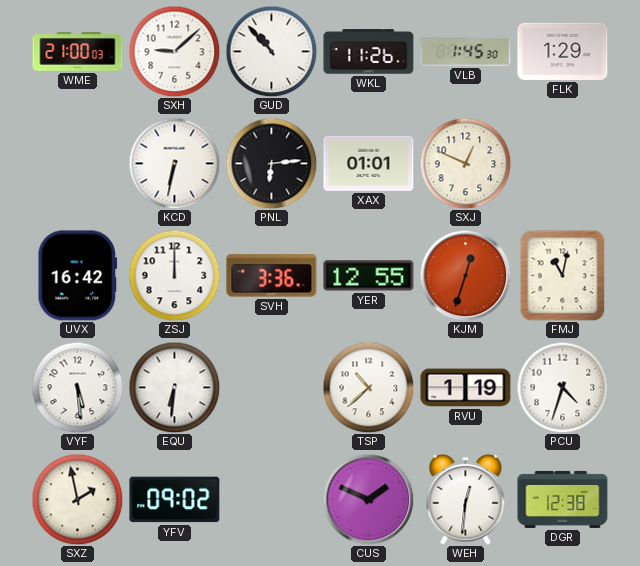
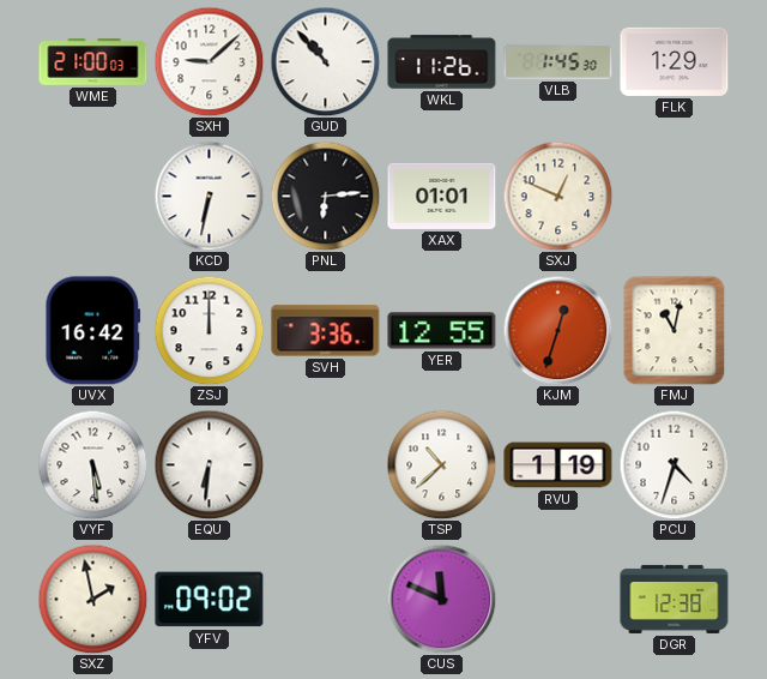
CUS: 1:49 -> 11:49 (441, 599)
WEH: 12:31 -> none (466, 499)
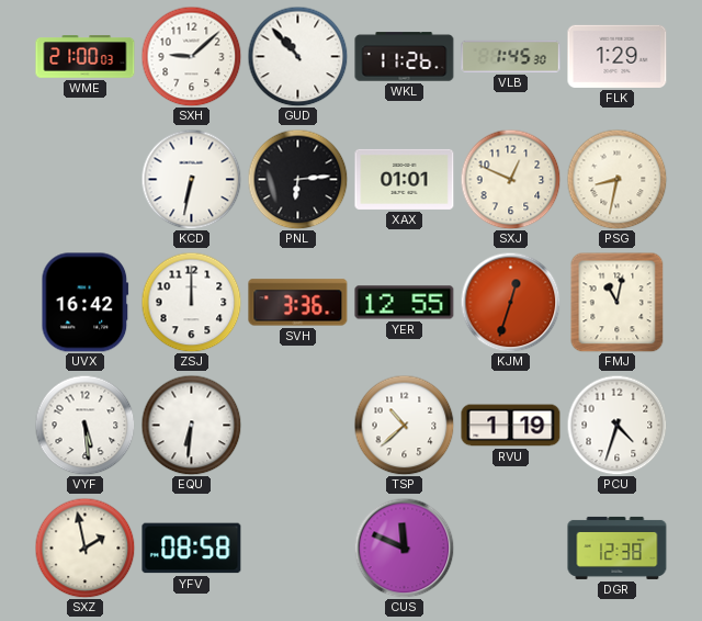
PSG: none -> 8:32 (616, 179)
YFV: 09:02 -> 08:58 (192, 549)
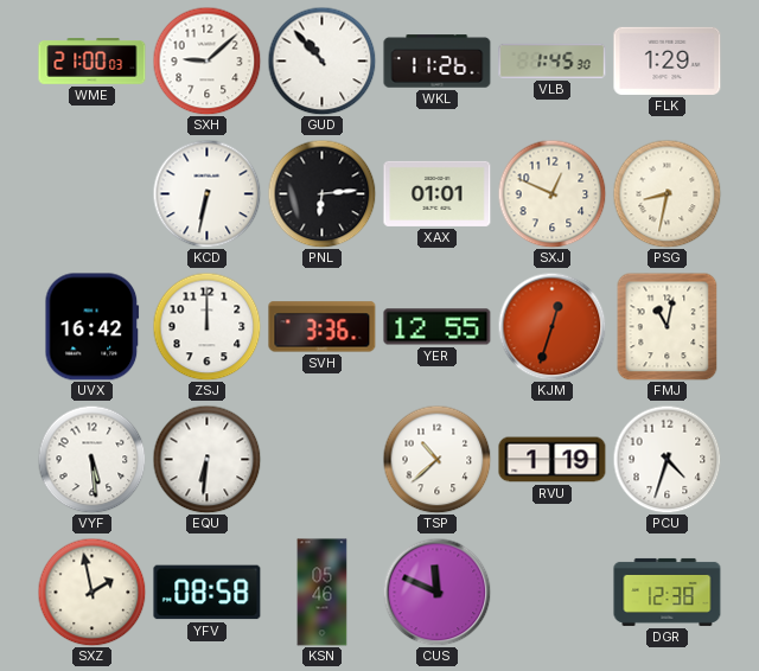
KSN: none -> 05:46 (323, 593)
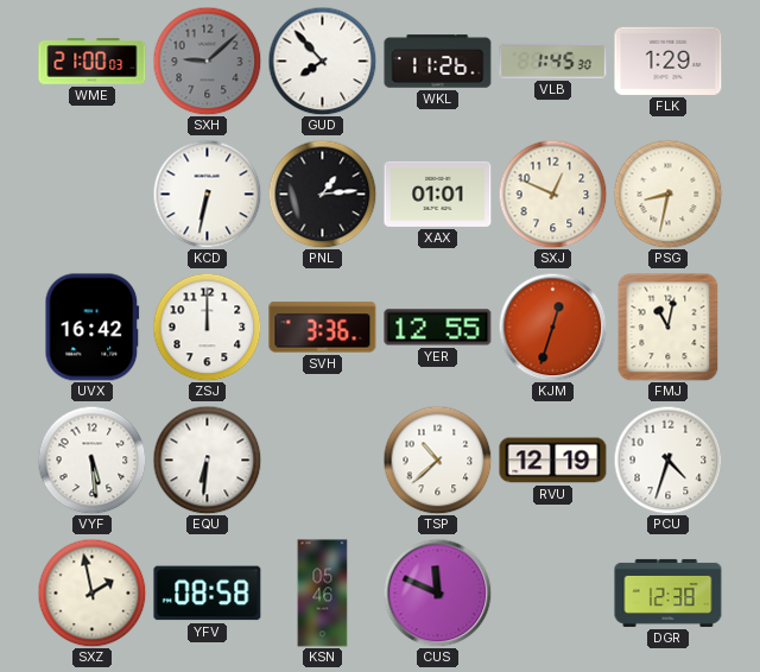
SXH dial: white -> grey (207, 61)
GUD: 10:53 -> 7:53 (322, 61)
PNL: 6:14 -> 1:14 (322, 194)
RVU: 1:19 -> 12:19 (553, 461)
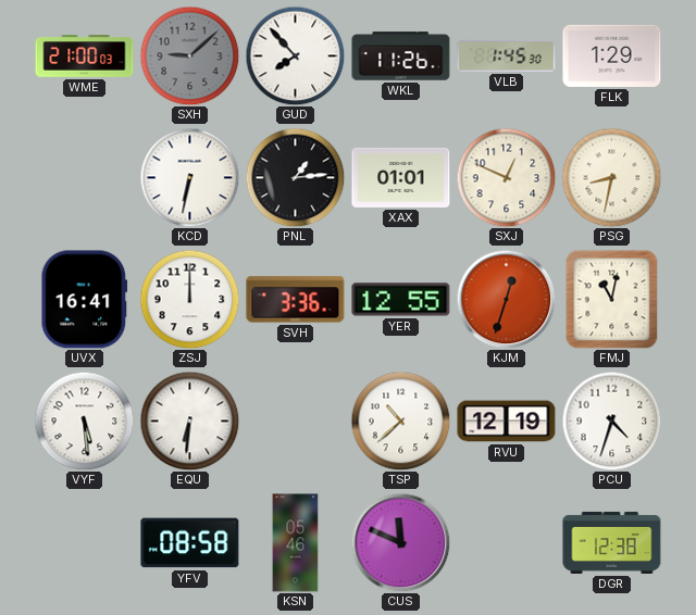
UVX: 16:42 -> 16:41 (85, 300)
SXZ: 1:58 -> none (91, 592)
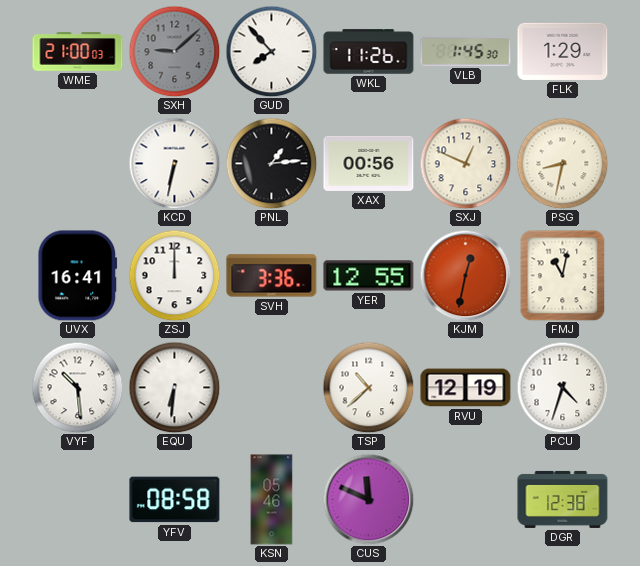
XAX: 01:01 -> 00:56 (369, 163)
KJM: 12:33 -> 12:32 (465, 275)
VYF: 5:29 -> 10:29 (77, 387)
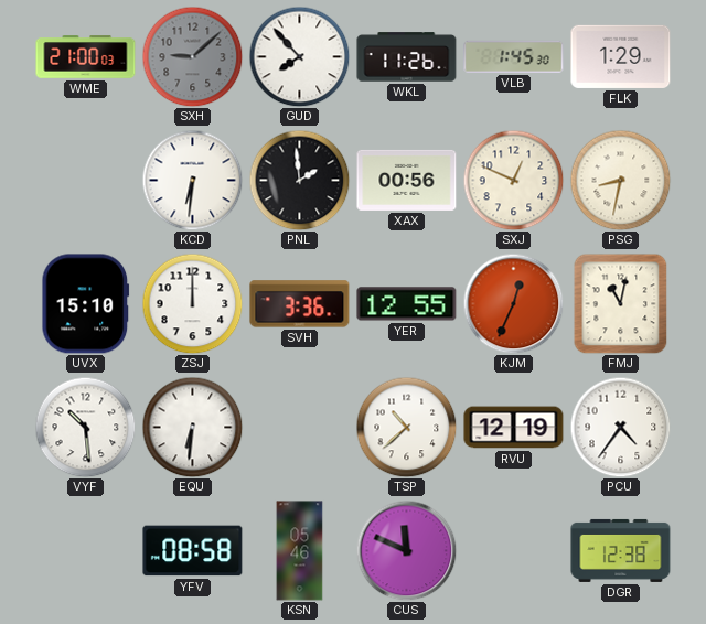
KCD: 6:32 -> 6:31 (192, 180)
PNL: 1:14 -> 1:59 (299, 180)
UVX: 16:41 -> 15:10 (86, 304)
KJM: 12:32 -> 12:34 (513, 303)
PCU: 4:33 -> 4:36 (620, 427)
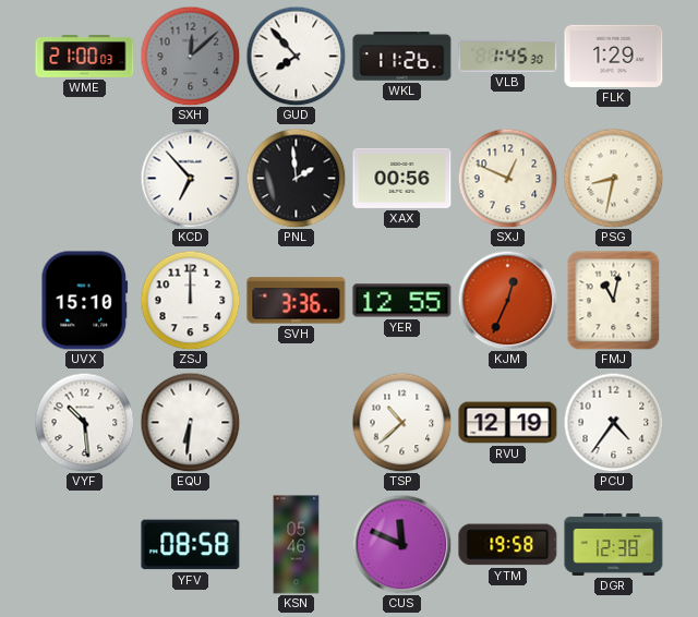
SXH: 9:08 -> 12:08 (190, 56)
KCD: 6:31 -> 6:53 (190, 178)
YTM: none -> 19:58 (508, 545)
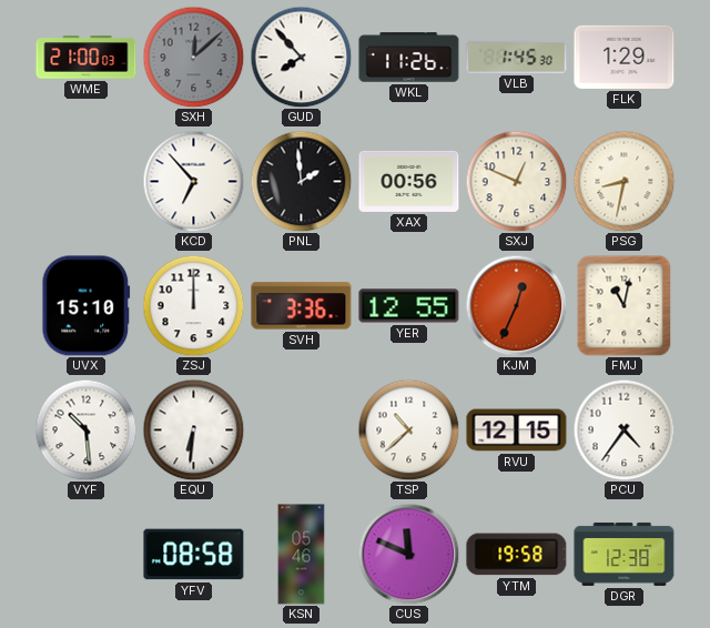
RVU: 12:19 -> 12:15 (517, 431)
